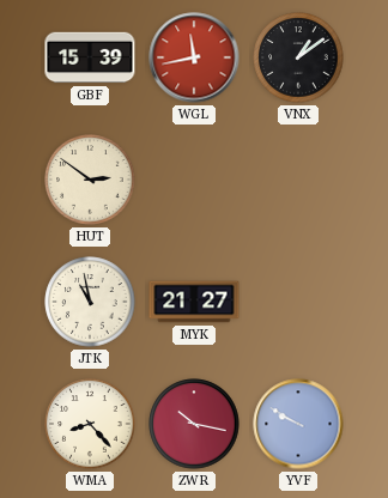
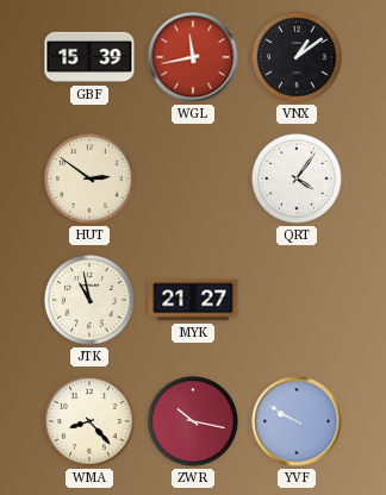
QRT: none -> 4:06 (297, 178)
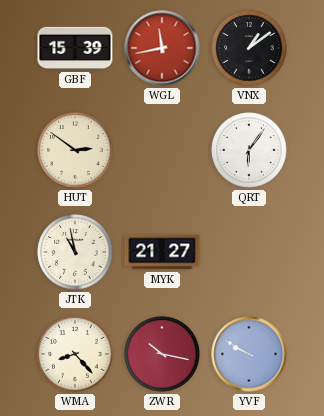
QRT: 4:06 -> 6:06 (249, 150)
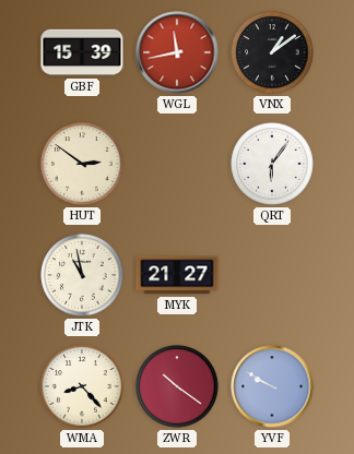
ZWR: 10:17 -> 10:21 (177, 386)
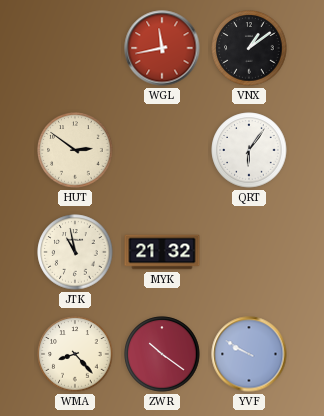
GBF: 15:39 -> none (82, 52)
MYK: 21:27 -> 21:32 (162, 252)
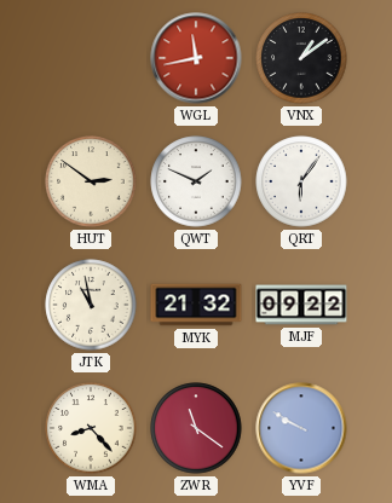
QWT: none -> 1:49 (196, 181)
MJF: none -> 09:22 (301, 305)
ZWR: 10:21 -> 11:21 (196, 428)
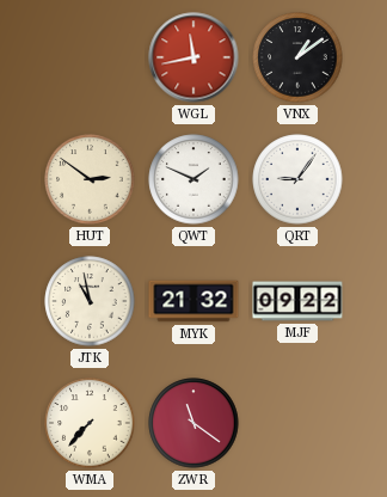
QRT: 6:06 -> 9:06 (297, 179)
WMA: 8:23 -> 7:37 (90, 423)
YVF: 9:50 -> none (301, 428)
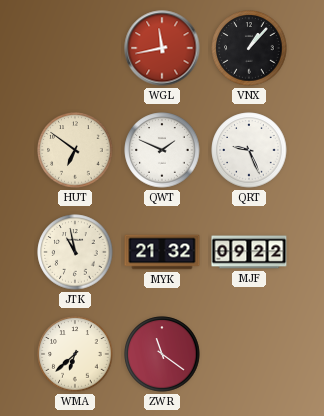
VNX: 1:09 -> 1:07 (249, 48)
HUT: 2:51 -> 6:51 (75, 150)
QRT: 9:06 -> 9:26 (249, 150)
WMA: 7:37 -> 6:38 (75, 354)
